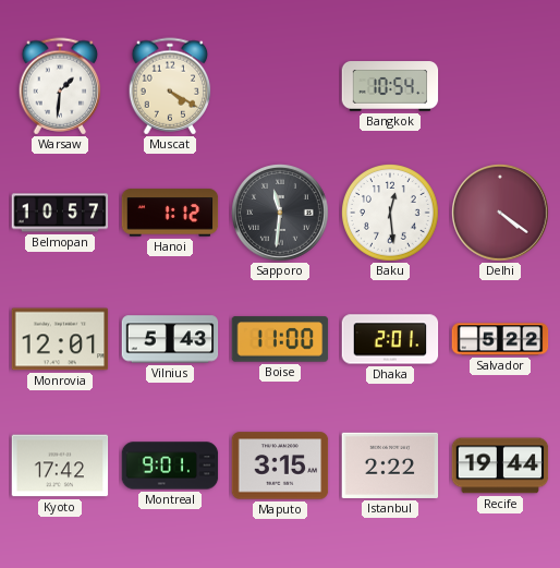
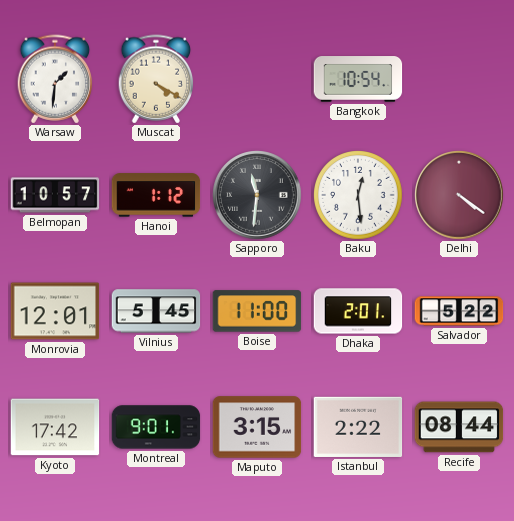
Vilnius: 5:43 -> 5:45 (156, 311)
Recife: 19:44 -> 08:44 (459, 427)
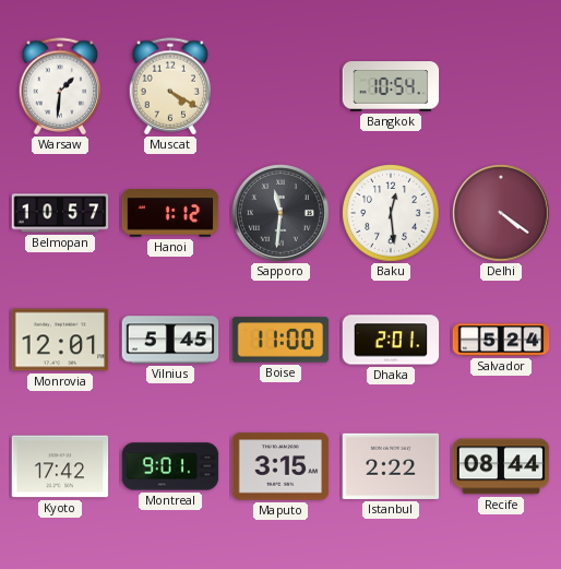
Salvador: 5:22 -> 5:24 (501, 340)
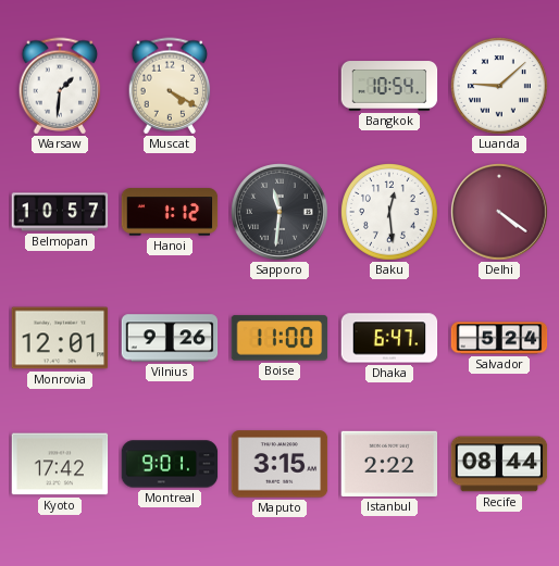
Luanda: none -> 9:08 (500, 87)
Vilnius: 5:45 -> 9:26 (170, 338)
Dhaka: 2:01 -> 6:47 (389, 338)
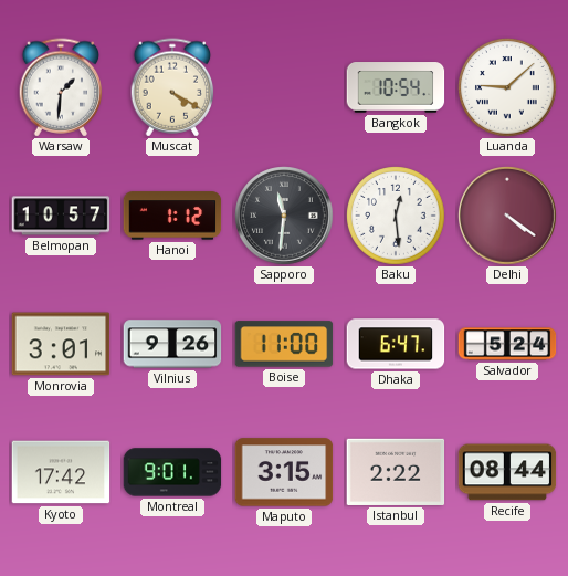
Monrovia: 12:01 -> 3:01 (61, 344)
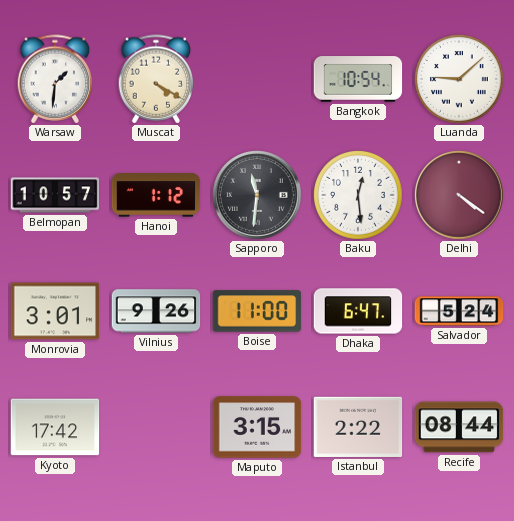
Montreal: 9:01 -> none (172, 472)
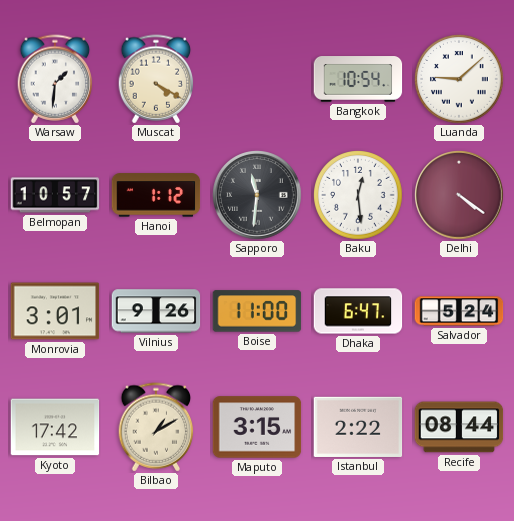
Bilbao: none -> 1:10 (156, 427)
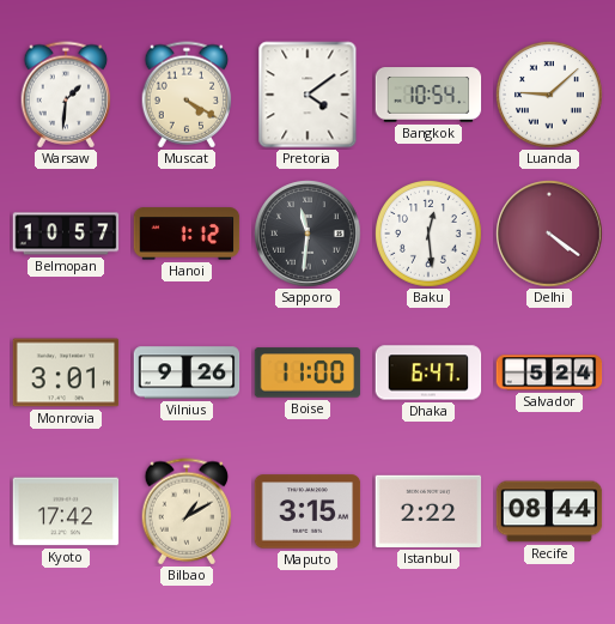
Pretoria: none -> 4:09 (307, 95)
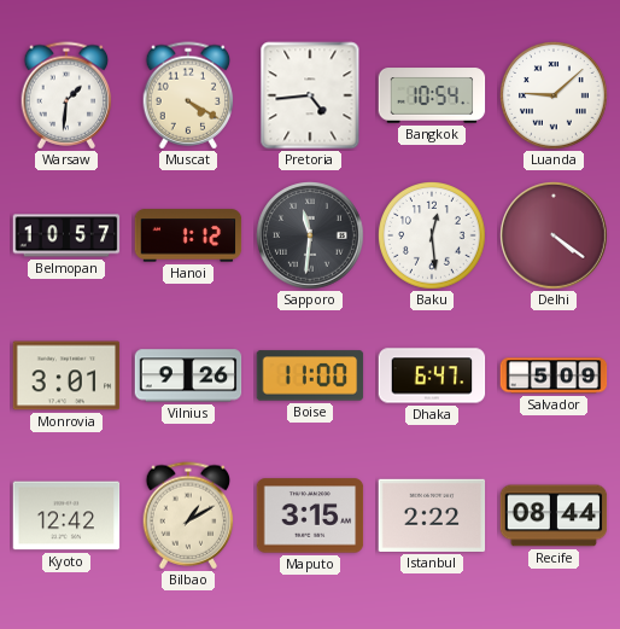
Pretoria: 4:09 -> 4:44 (310, 95)
Salvador: 5:24 -> 5:09 (554, 375)
Kyoto: 17:42 -> 12:42 (66, 516)
